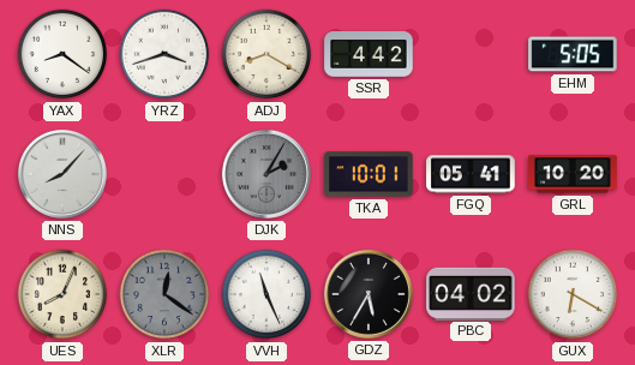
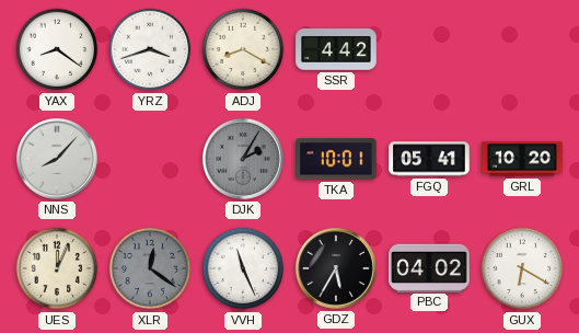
EHM: 5:05 -> none (573, 54)
UES: 8:04 -> 12:04 (57, 268)
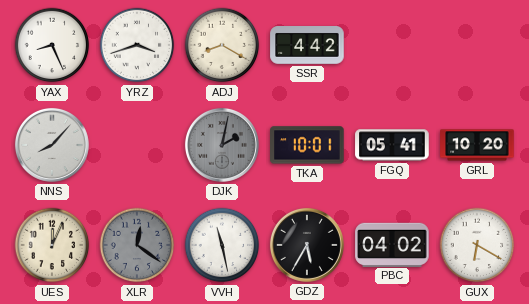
YAX: 8:21 -> 8:26 (52, 45)
DJK: 2:05 -> 2:02 (222, 145)
VVH: 11:26 -> 11:28 (222, 245)
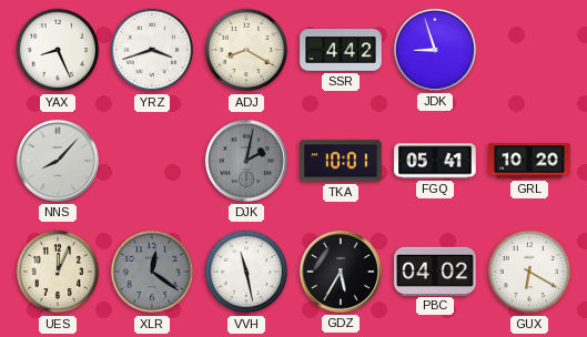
JDK: none -> 8:57 (435, 50)
